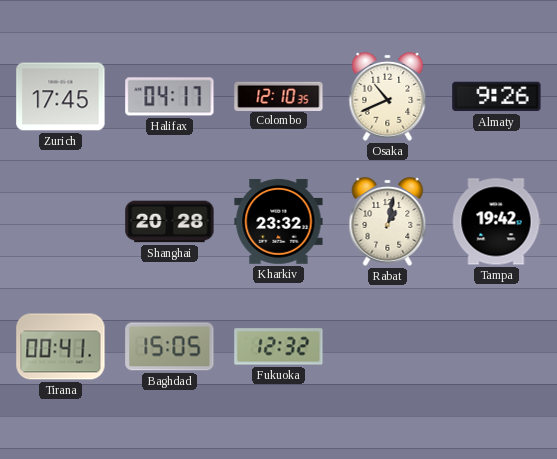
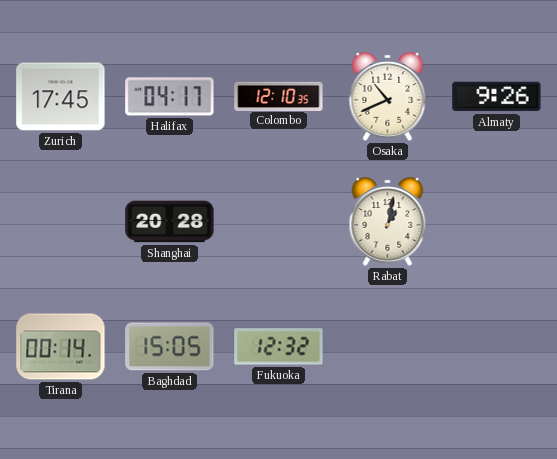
Kharkiv: 23:32 -> none (279, 222)
Tampa: 19:42 -> none (496, 222)
Tirana: 00:41 -> 00:14 (61, 347)
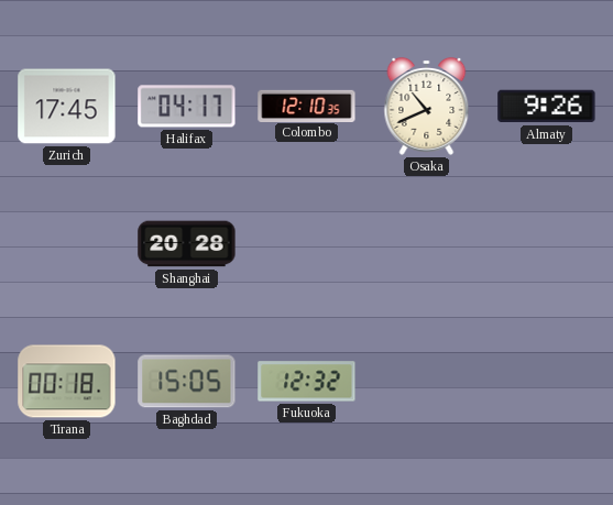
Rabat: 1:02 -> none (388, 221)
Tirana: 00:14 -> 00:18 (67, 382)
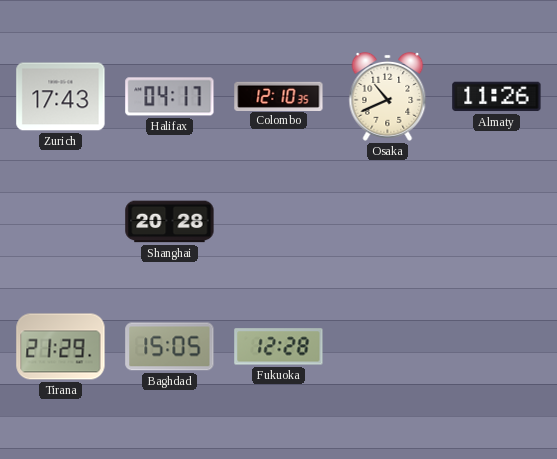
Zurich: 17:45 -> 17:43 (61, 97)
Almaty: 9:26 -> 11:26 (497, 97)
Tirana: 00:18 -> 21:29 (61, 347)
Fukuoka: 12:32 -> 12:28 (279, 347)
